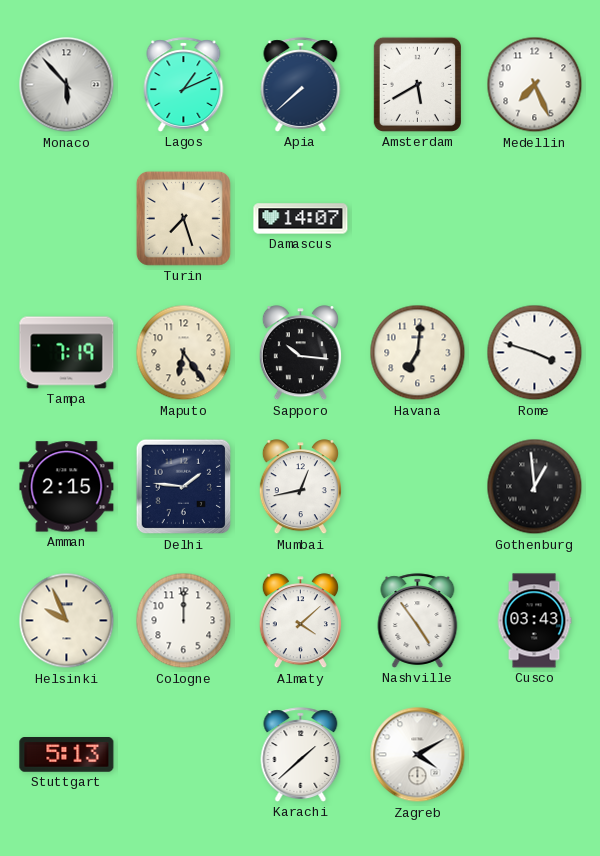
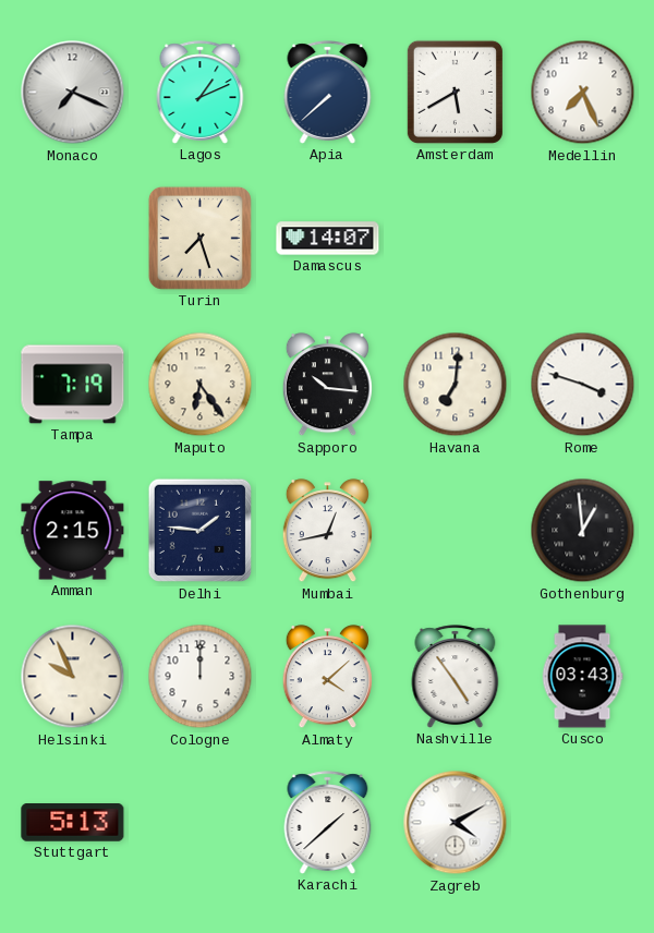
Monaco: 5:53 -> 7:19 (73, 93)
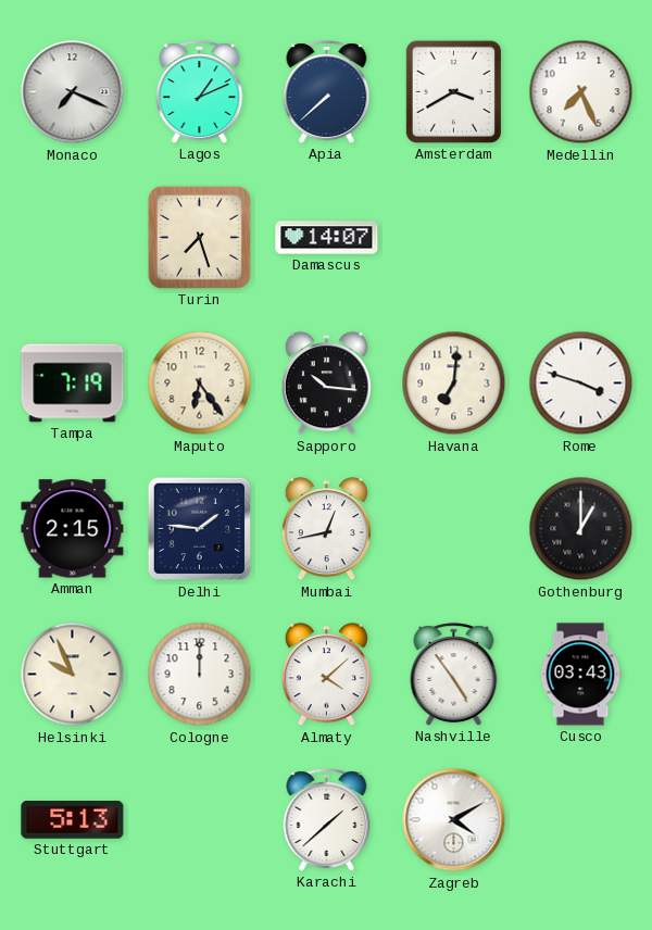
Amsterdam: 5:40 -> 3:40 (453, 91)
Gothenburg: 12:59 -> 1:00 (581, 529)
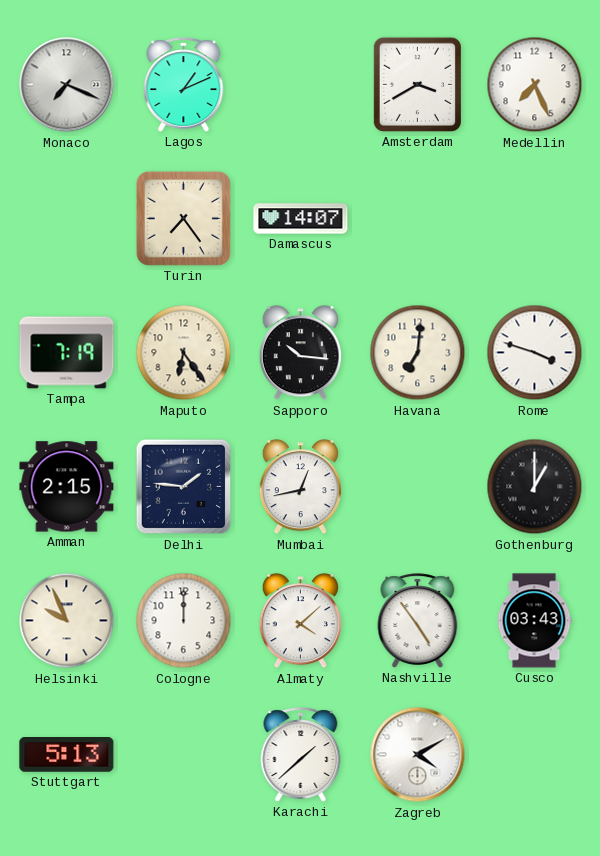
Apia: 7:38 -> none (327, 92)
Turin: 7:27 -> 7:24 (183, 218)
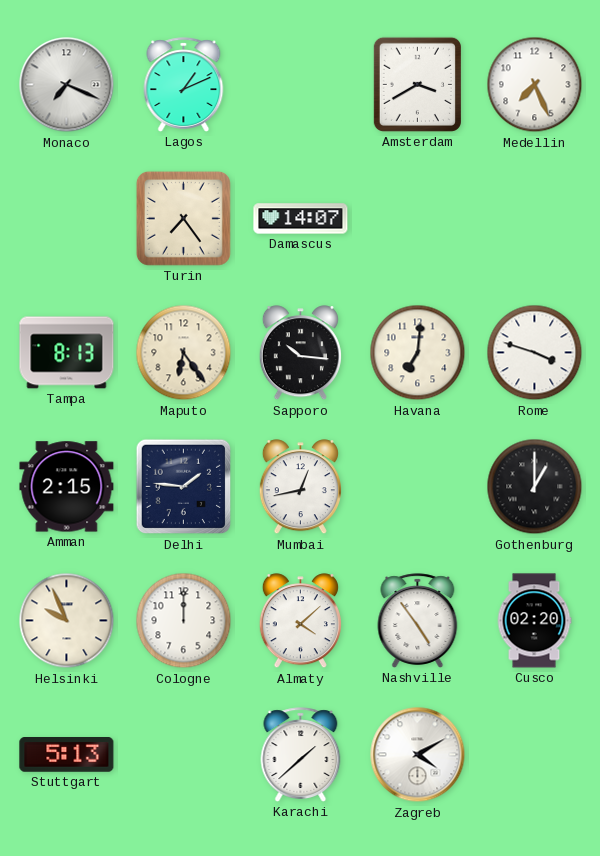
Tampa: 7:19 -> 8:13 (67, 353)
Cusco: 03:43 -> 02:20 (534, 621)
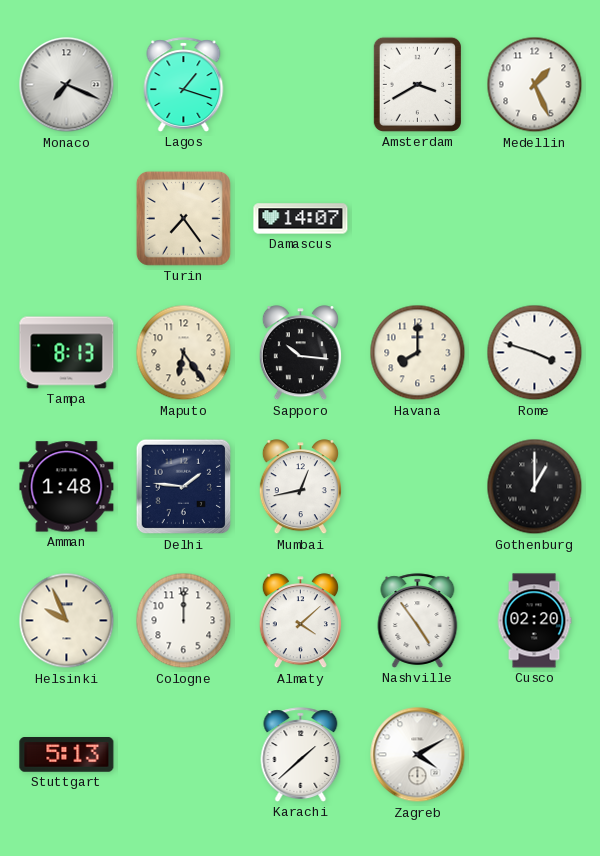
Lagos: 1:11 -> 1:18 (184, 85)
Medellin: 7:26 -> 1:26 (535, 85)
Havana: 7:01 -> 8:00 (418, 353)
Amman: 2:15 -> 1:48 (67, 487)
